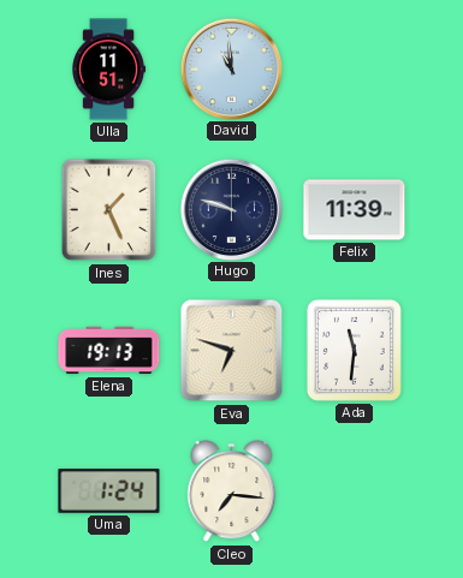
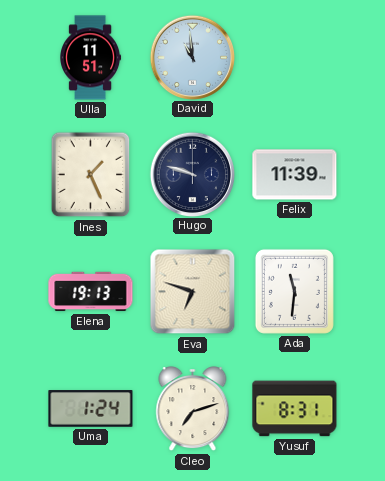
Cleo: 7:16 -> 7:12 (193, 409)
Yusuf: none -> 8:31 (295, 409)
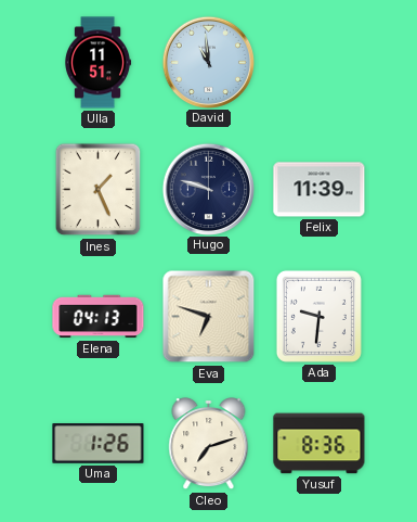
Elena: 19:13 -> 04:13 (99, 317)
Ada: 11:31 -> 9:31 (318, 316)
Uma: 1:24 -> 1:26 (99, 444)
Yusuf: 8:31 -> 8:36 (320, 444)
